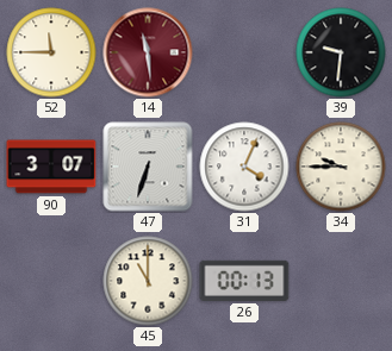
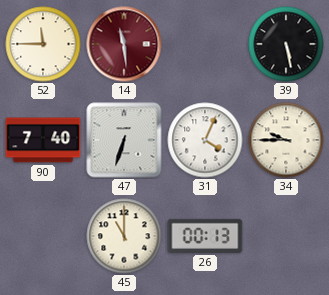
39: 9:31 -> 5:28 (286, 44)
90: 3:07 -> 7:40 (43, 140)
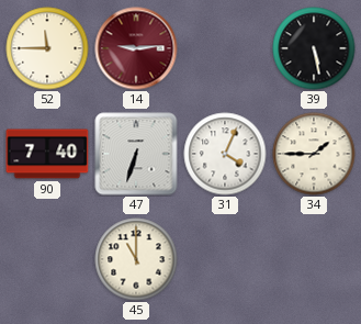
14: 11:29 -> 9:14 (136, 48)
34: 9:45 -> 1:45 (314, 154)
26: 00:13 -> none (205, 236)
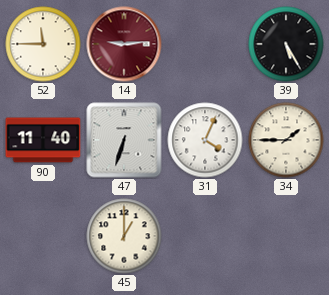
39: 5:28 -> 5:25 (286, 44)
90: 7:40 -> 11:40 (43, 140)
45: 11:00 -> 1:00 (124, 236)
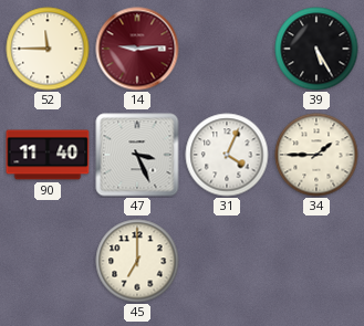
47: 6:33 -> 3:26 (137, 155)
45: 1:00 -> 7:00 (137, 261)
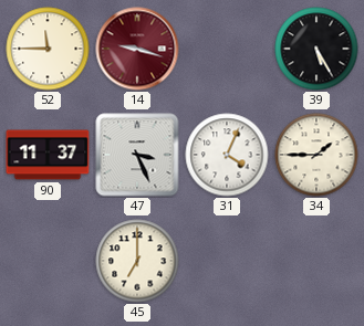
14: 9:14 -> 9:18 (137, 49)
90: 11:40 -> 11:37 (48, 155)
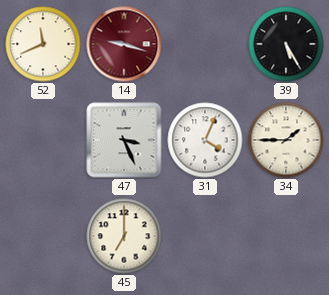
52: 11:45 -> 11:41 (43, 44)
90: 11:37 -> none (48, 155)
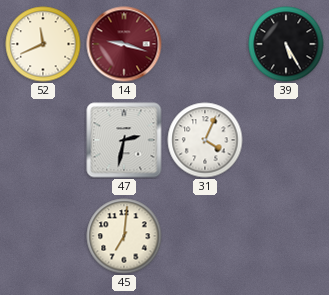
47: 3:26 -> 2:32 (124, 140)
34: 1:45 -> none (286, 140)
45: 7:00 -> 7:01 (124, 236)
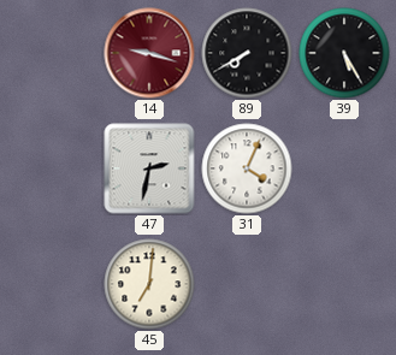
52: 11:41 -> none (43, 44)
89: none -> 7:40 (247, 53)
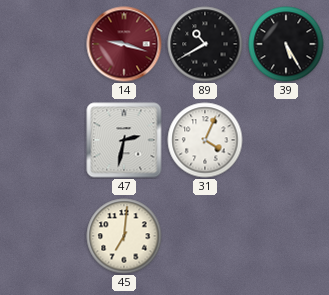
89: 7:40 -> 10:40 (205, 44)
